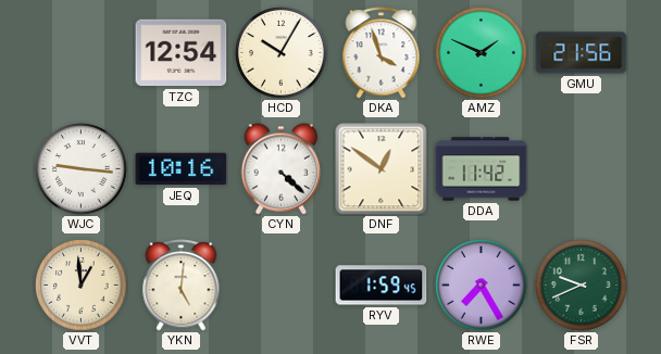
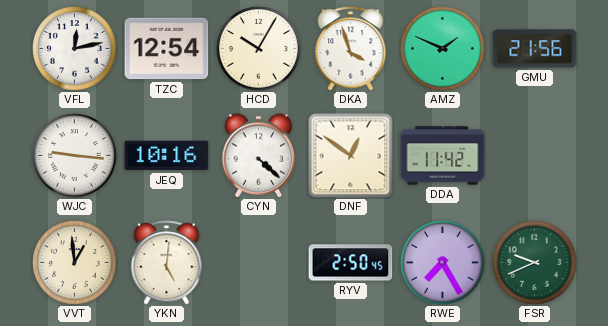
VFL: none -> 12:13 (75, 49)
RYV: 1:59 -> 2:50 (351, 263)
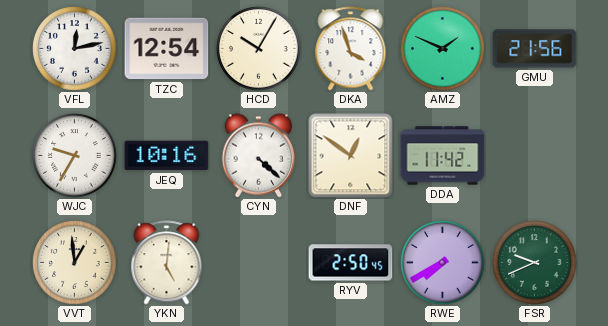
WJC: 9:16 -> 9:35 (75, 156)
RWE: 7:25 -> 7:40 (443, 263)
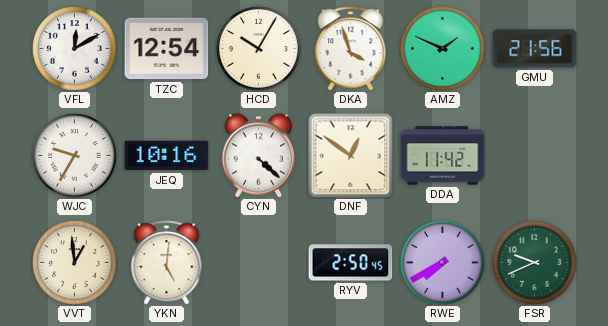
VFL: 12:13 -> 12:10 (75, 49)
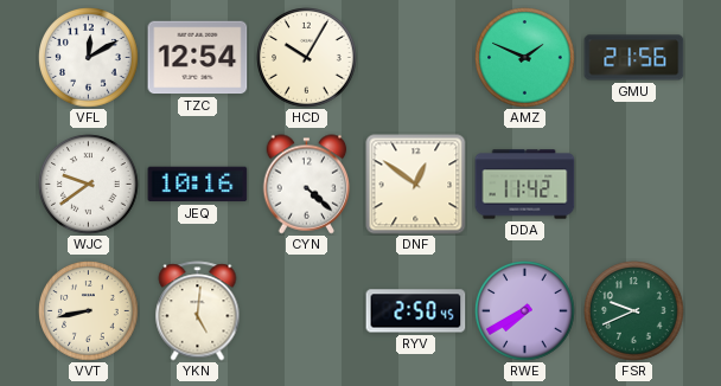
DKA: 3:57 -> none (351, 49)
WJC: 9:35 -> 9:39 (89, 185)
VVT: 12:59 -> 8:43 (89, 311)
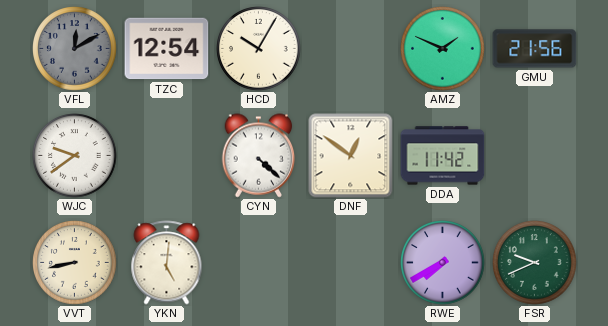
VFL dial: white -> grey (75, 49)
JEQ: 10:16 -> none (198, 185)
RYV: 2:50 -> none (416, 311)
